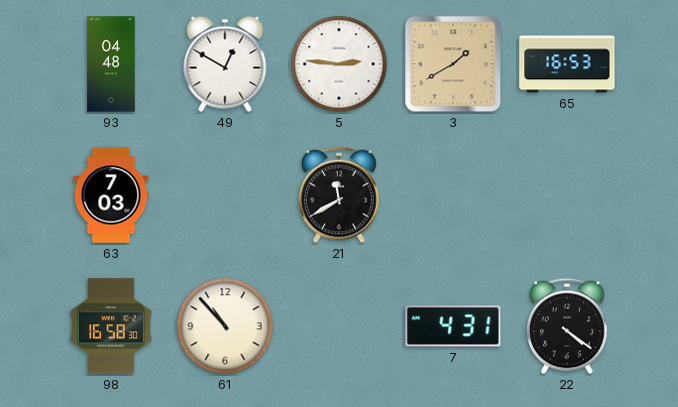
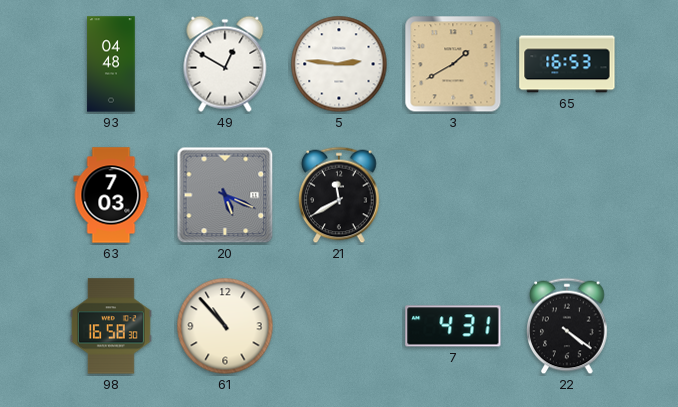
20: none -> 5:19 (225, 195)
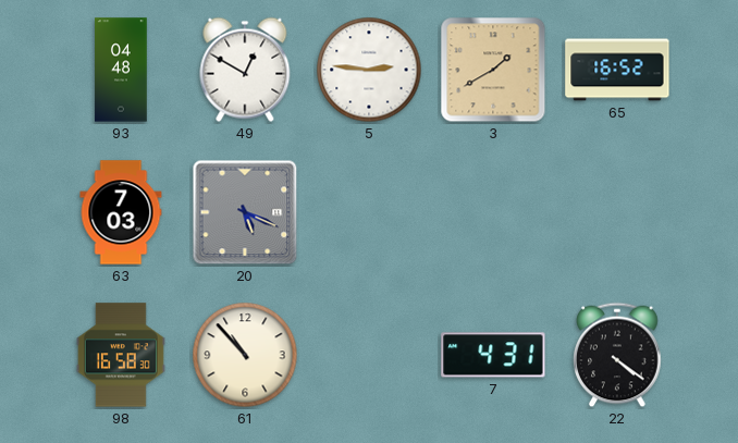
65: 16:53 -> 16:52 (617, 70)
21: 11:40 -> none (339, 195)
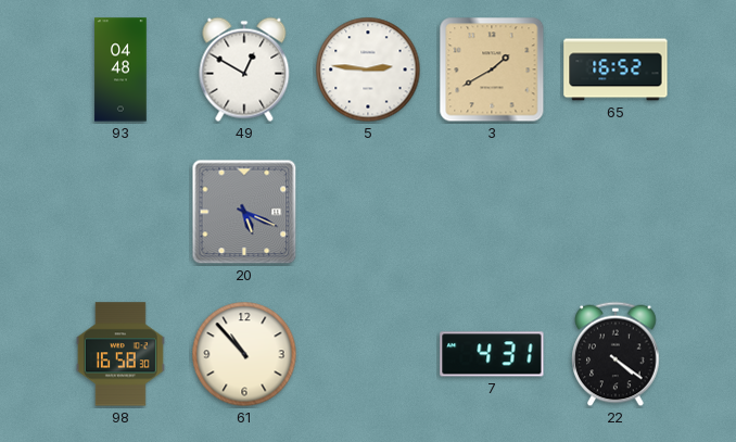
63: 7:03 -> none (121, 212)
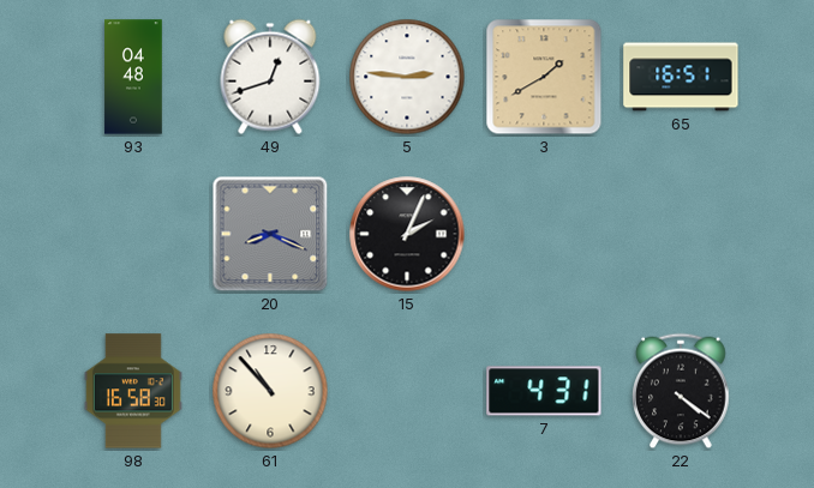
49: 12:50 -> 12:42 (270, 77)
65: 16:52 -> 16:51 (681, 77)
20: 5:19 -> 8:19 (270, 234)
15: none -> 2:04 (407, 234)
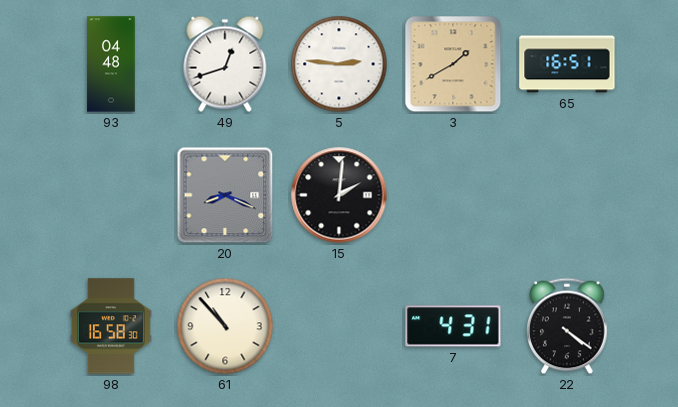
15: 2:04 -> 2:01 (339, 195)
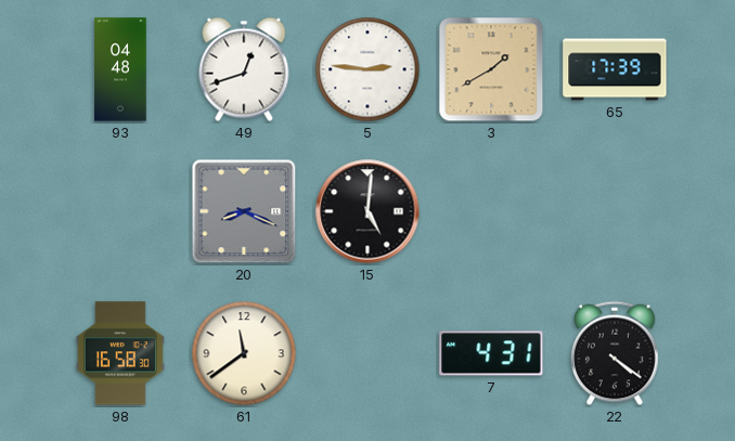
65: 16:51 -> 17:39 (615, 69)
15: 2:01 -> 5:01 (367, 211)
61: 10:53 -> 11:39 (244, 353)
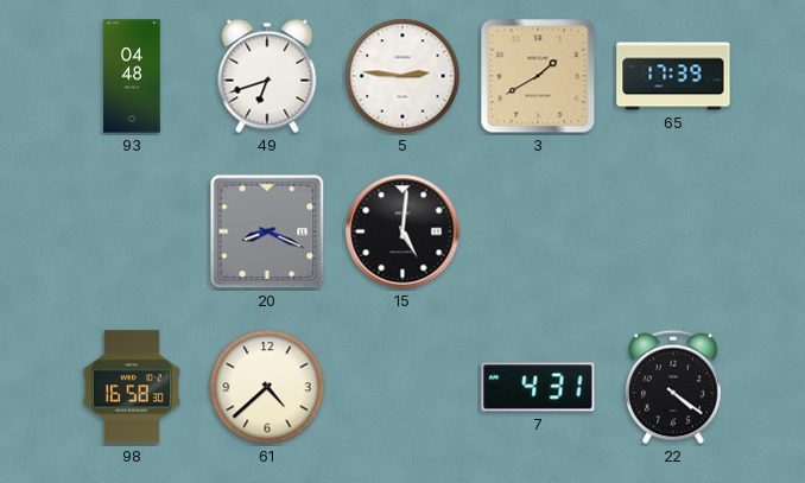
49: 12:42 -> 6:42 (267, 76)
61: 11:39 -> 4:38 (267, 387)
